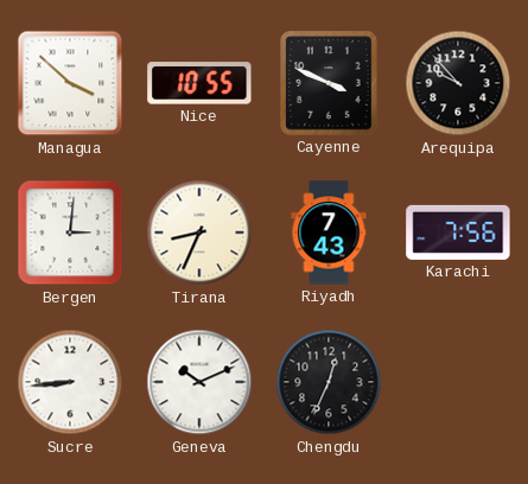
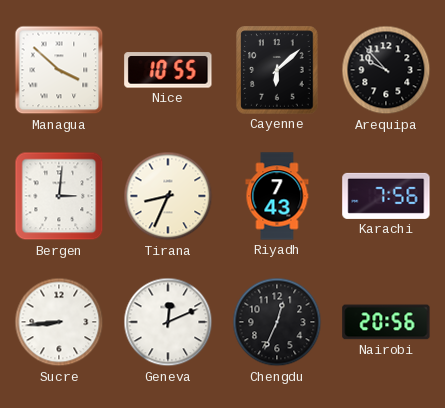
Cayenne: 3:49 -> 6:08 (277, 70)
Geneva: 10:11 -> 12:11 (168, 322)
Nairobi: none -> 20:56 (386, 322)
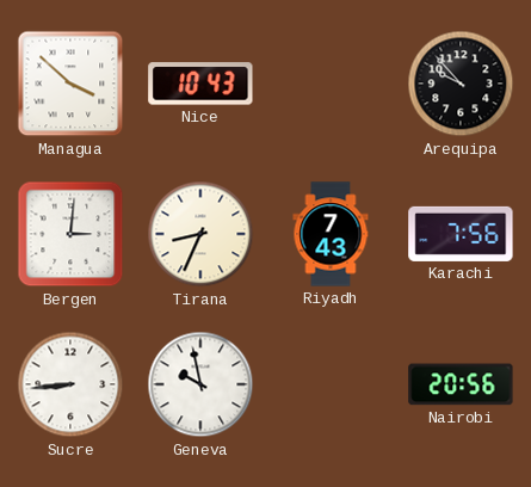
Nice: 10:55 -> 10:43 (200, 84)
Cayenne: 6:08 -> none (277, 70)
Geneva: 12:11 -> 9:58 (200, 384)
Chengdu: 12:34 -> none (277, 322)
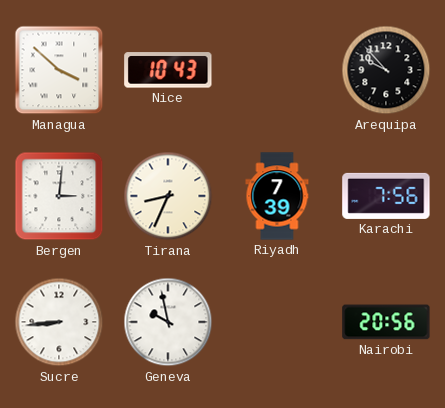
Riyadh: 7:43 -> 7:39 (277, 196)
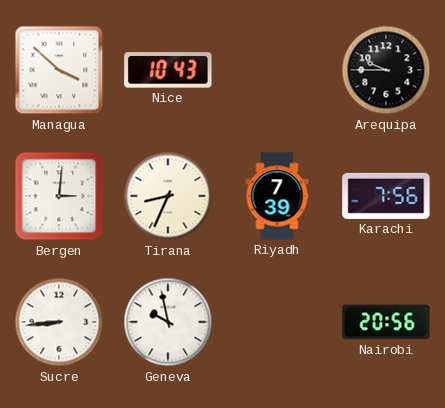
Arequipa: 9:53 -> 9:45 (386, 70)
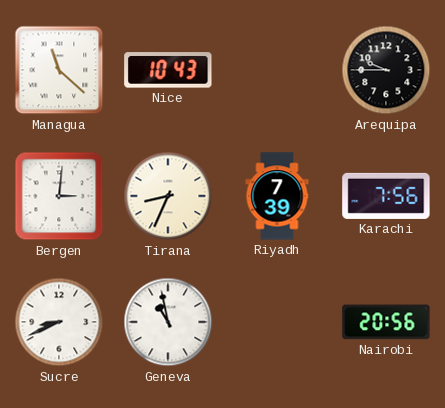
Managua: 3:52 -> 11:22 (59, 70)
Sucre: 8:44 -> 8:41 (59, 322)
Geneva: 9:58 -> 10:58 (168, 322)
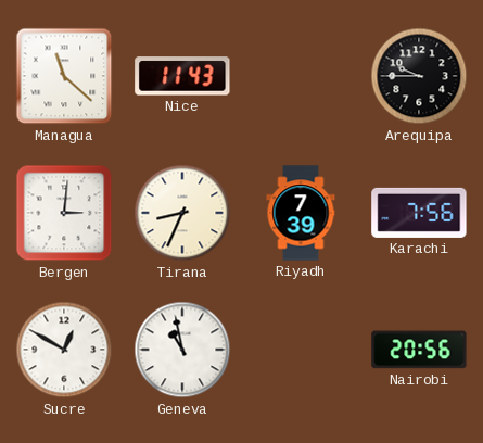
Nice: 10:43 -> 11:43 (182, 76)
Sucre: 8:41 -> 12:50 (64, 350)
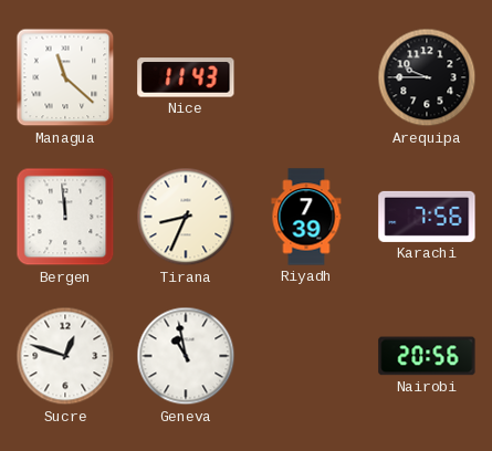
Bergen: 3:01 -> 11:59 (65, 217)
Sucre: 12:50 -> 12:48 (65, 356)
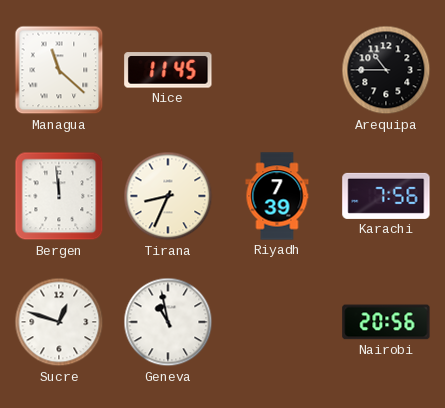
Nice: 11:43 -> 11:45 (168, 70)
Arequipa: 9:45 -> 10:45 (386, 70)
